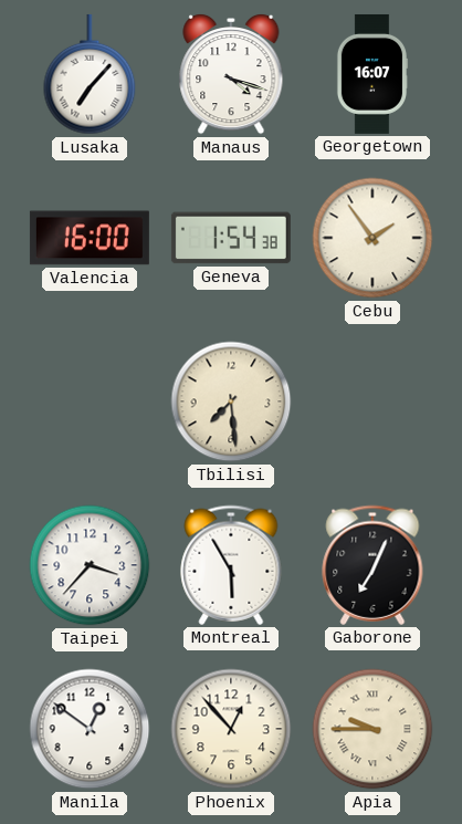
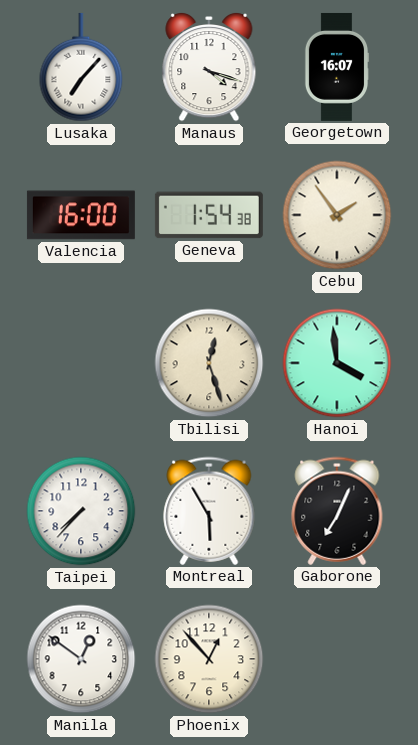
Tbilisi: 7:29 -> 12:27 (209, 363)
Hanoi: none -> 3:59 (337, 363)
Taipei: 3:37 -> 7:37 (81, 511)
Apia: 9:45 -> none (372, 729)
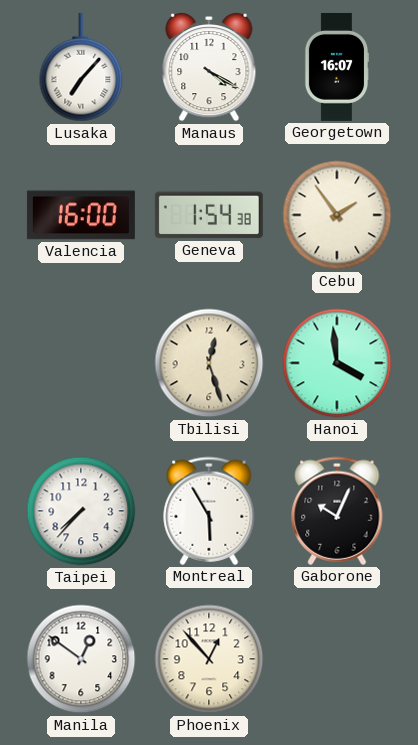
Manaus: 4:18 -> 4:20 (209, 67)
Gaborone: 7:04 -> 10:04 (337, 511)
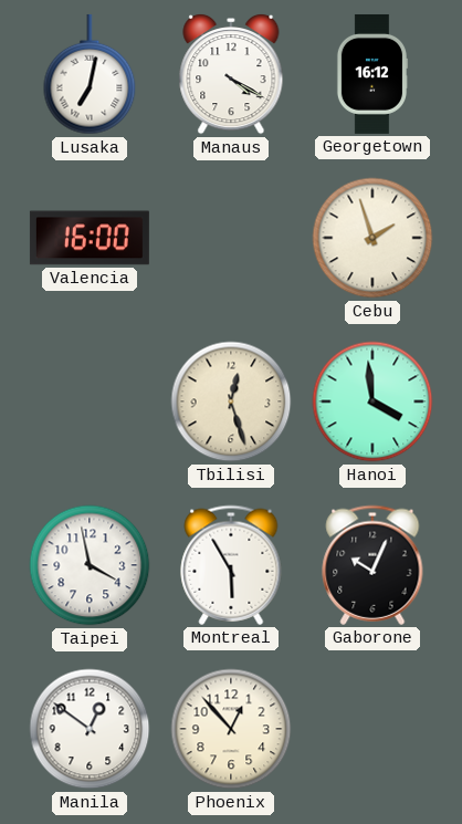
Lusaka: 7:07 -> 7:02 (90, 74)
Georgetown: 16:07 -> 16:12 (372, 74)
Geneva: 1:54 -> none (209, 215)
Cebu: 1:54 -> 1:57 (372, 238)
Taipei: 7:37 -> 3:58 (90, 565)
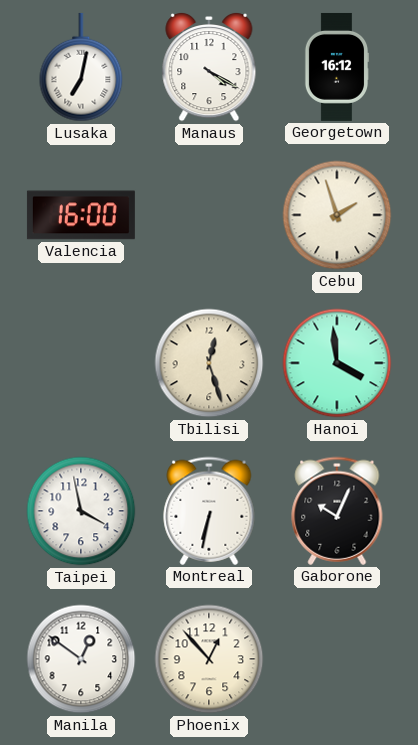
Montreal: 5:55 -> 6:32 (209, 511)
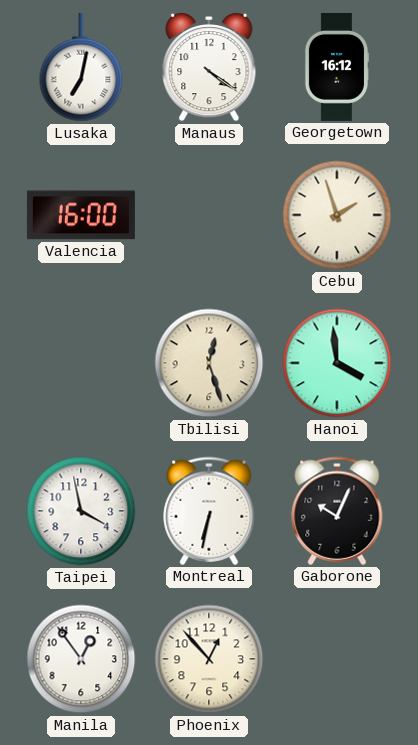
Manaus: 4:20 -> 4:21 (209, 67)
Manila: 12:51 -> 12:54 (81, 659)
